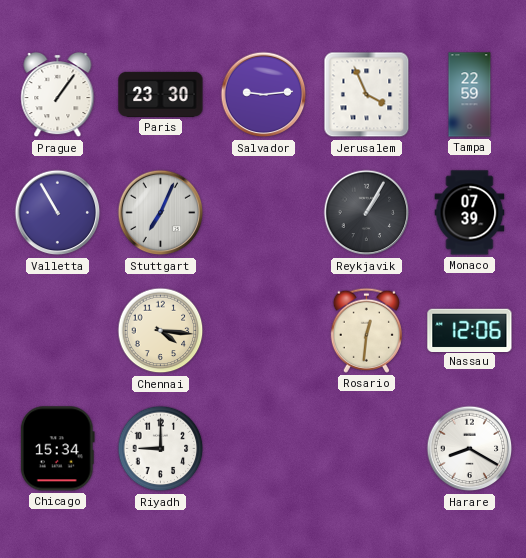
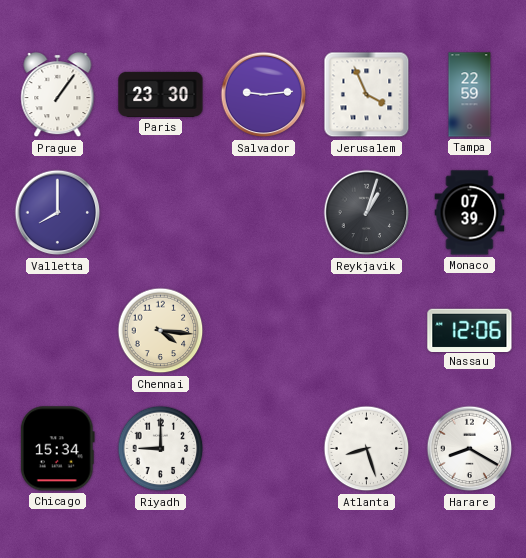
Valletta: 10:55 -> 8:00 (58, 213)
Stuttgart: 7:04 -> none (161, 213)
Reykjavik: 1:05 -> 1:03 (367, 213)
Rosario: 12:31 -> none (366, 330)
Atlanta: none -> 8:27 (367, 449)
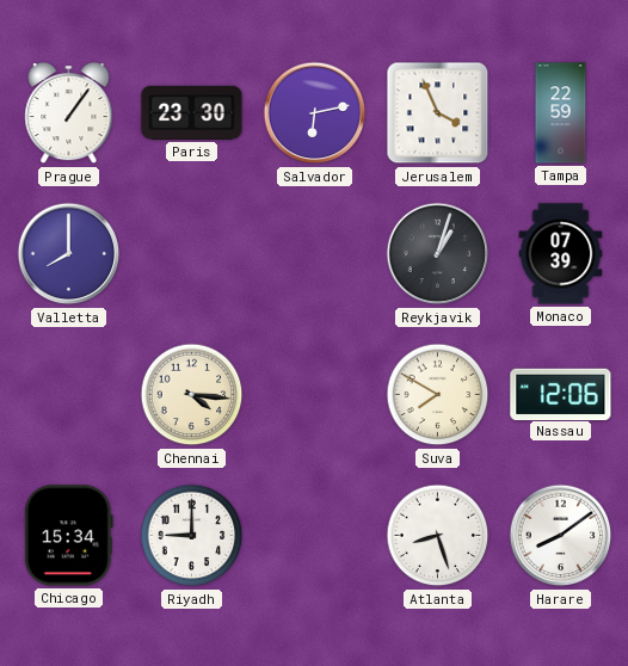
Salvador: 9:14 -> 6:13 (315, 113)
Suva: none -> 7:50 (438, 395)
Harare: 8:20 -> 8:09 (561, 536)
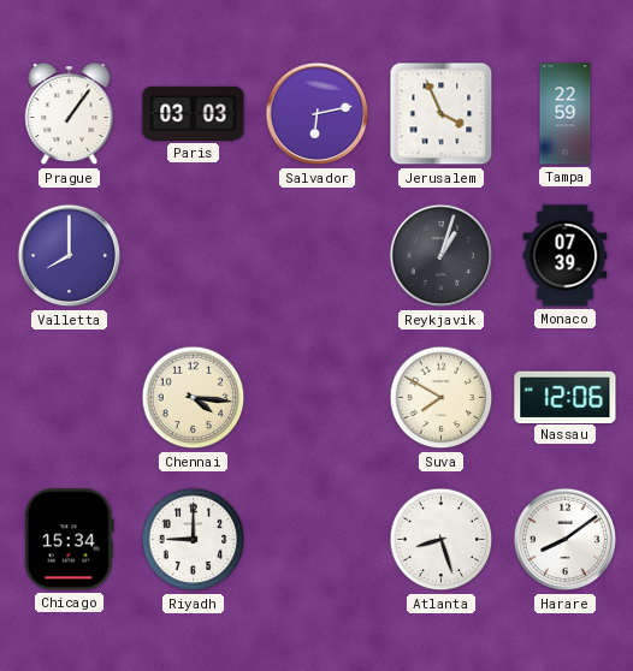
Paris: 23:30 -> 03:03 (194, 113)
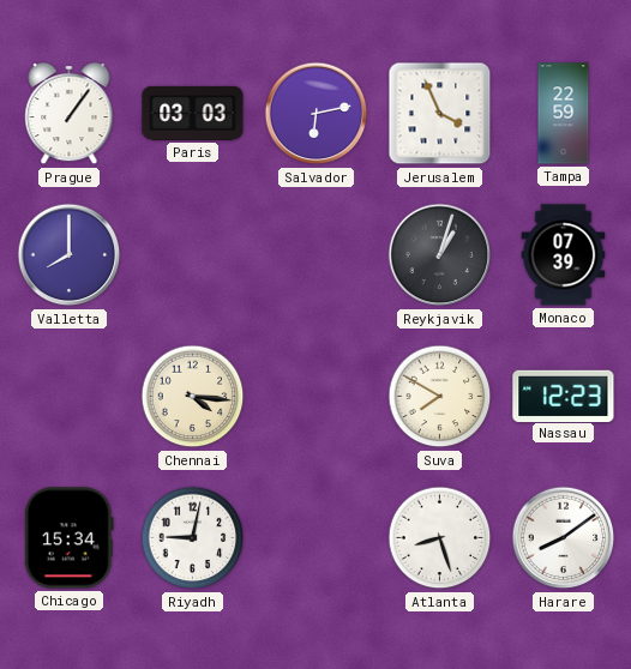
Nassau: 12:06 -> 12:23 (564, 396)
Riyadh: 9:00 -> 9:02 (193, 538)
